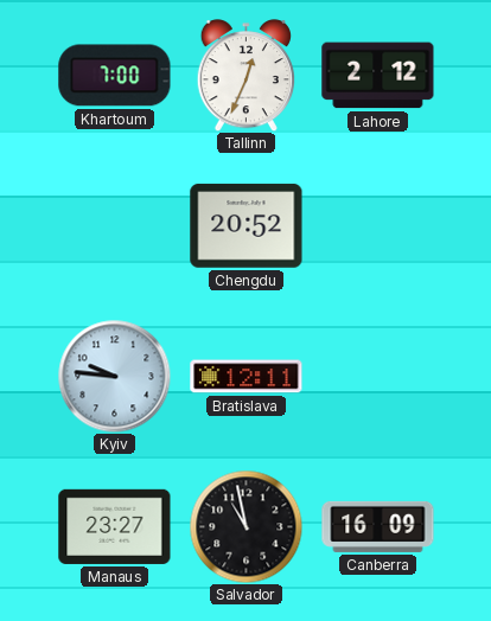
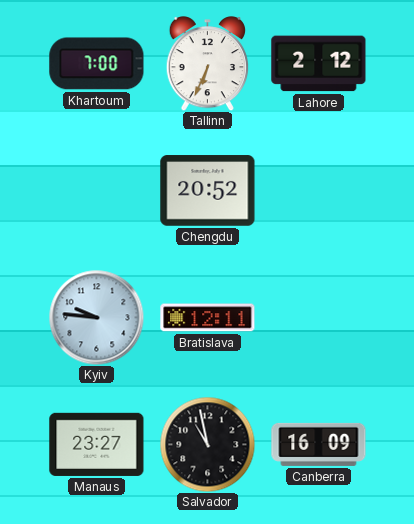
Tallinn: 12:34 -> 6:34 (207, 64)
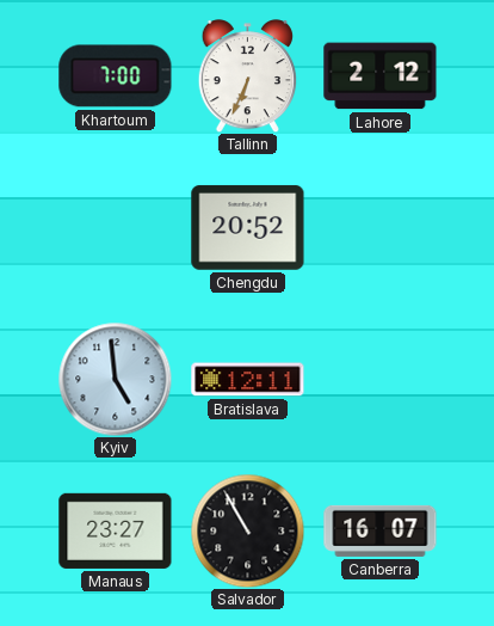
Kyiv: 9:46 -> 4:59 (115, 379)
Salvador: 10:58 -> 10:55 (247, 530)
Canberra: 16:09 -> 16:07 (381, 530)
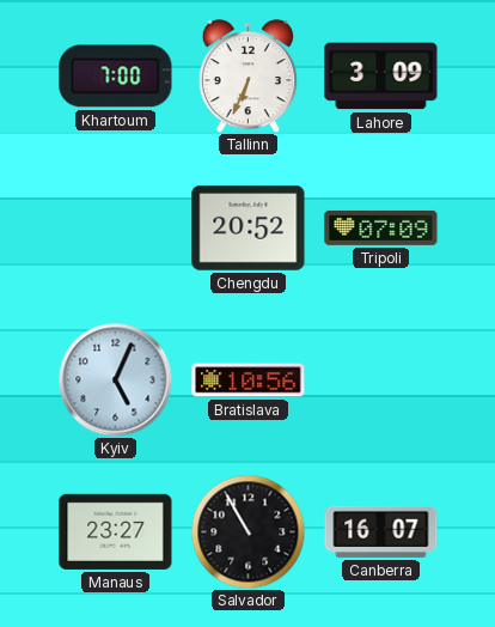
Lahore: 2:12 -> 3:09 (381, 77)
Tripoli: none -> 07:09 (381, 227)
Kyiv: 4:59 -> 5:04 (115, 379)
Bratislava: 12:11 -> 10:56 (249, 381)
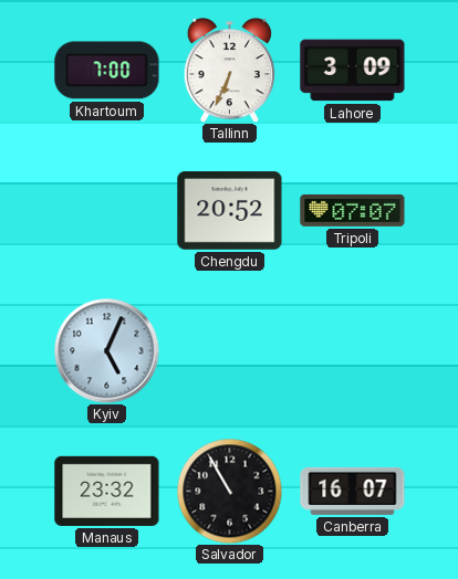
Tripoli: 07:09 -> 07:07 (353, 210)
Bratislava: 10:56 -> none (249, 381)
Manaus: 23:27 -> 23:32 (107, 491)
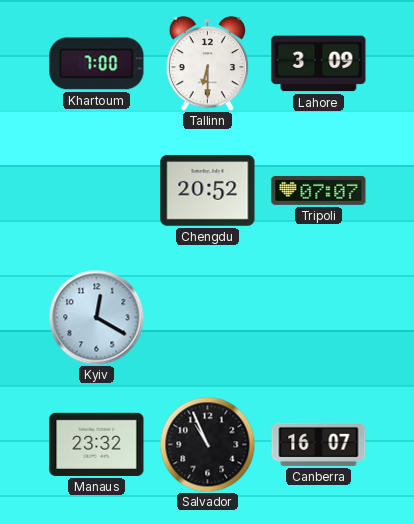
Tallinn: 6:34 -> 6:30 (207, 64)
Kyiv: 5:04 -> 12:20 (96, 317)
Salvador: 10:55 -> 10:56 (207, 444)
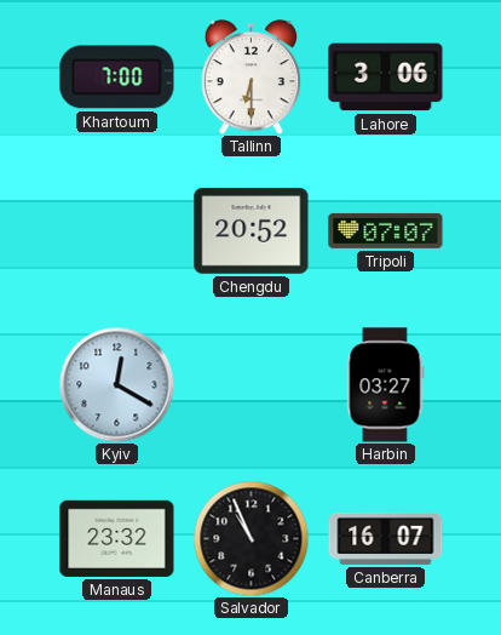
Lahore: 3:09 -> 3:06 (386, 78)
Harbin: none -> 03:27 (386, 385)
